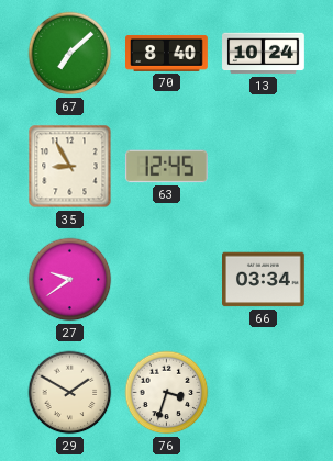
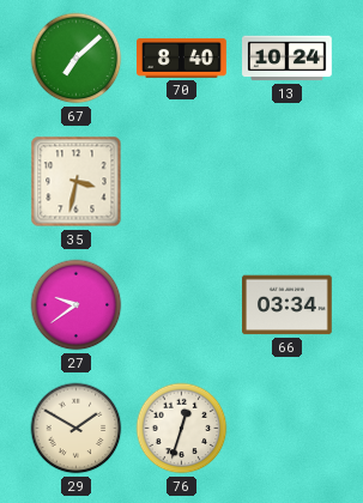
35: 8:55 -> 3:32 (77, 182)
63: 12:45 -> none (166, 167)
76: 3:33 -> 12:33 (182, 429)
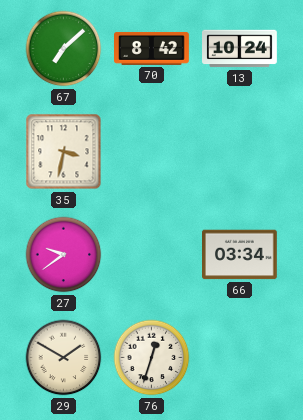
70: 8:40 -> 8:42 (152, 48)
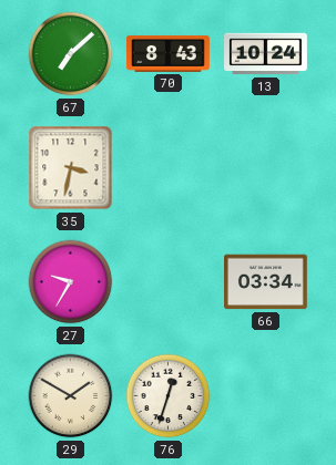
70: 8:42 -> 8:43 (169, 53)
27: 9:39 -> 9:35 (71, 282)
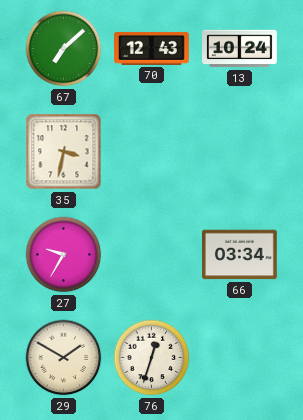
70: 8:43 -> 12:43 (152, 48)
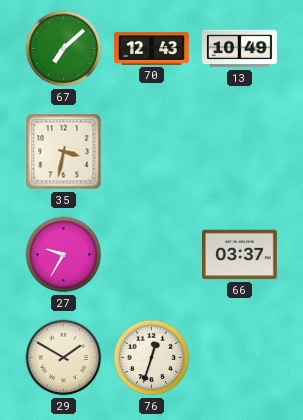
13: 10:24 -> 10:49 (240, 49)
66: 03:34 -> 03:37 (240, 255)
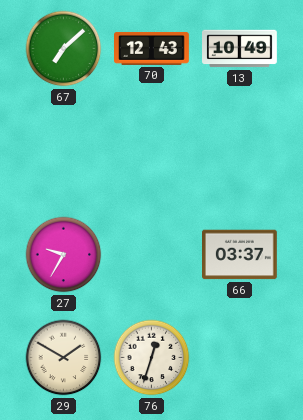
35: 3:32 -> none (64, 152)
